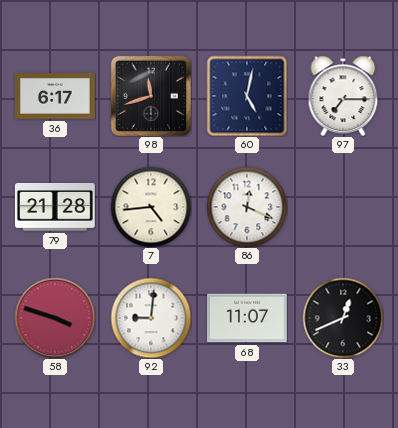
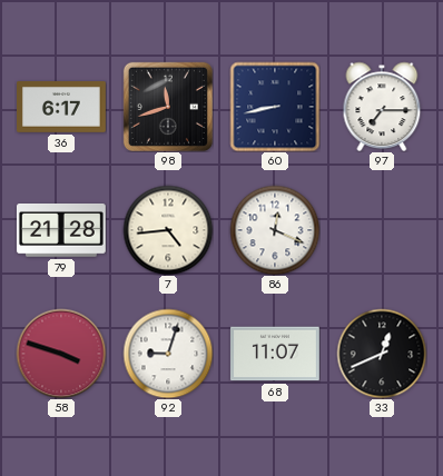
60: 5:02 -> 8:43 (275, 107)
92: 9:01 -> 9:03 (168, 354)
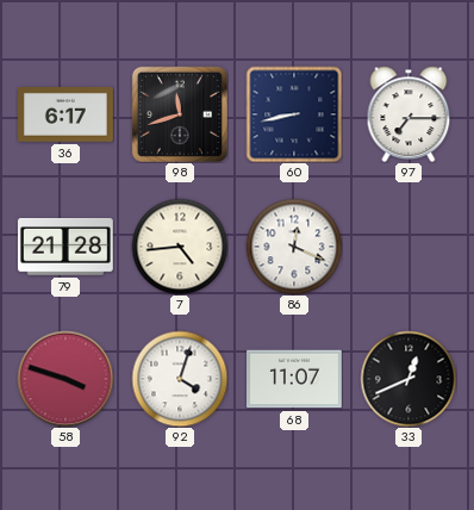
92: 9:03 -> 4:03 (180, 379)
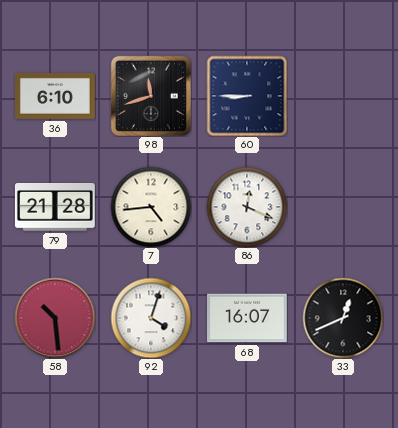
36: 6:17 -> 6:10 (56, 97)
60: 8:43 -> 8:45 (247, 96)
97: 7:15 -> none (408, 114)
58: 3:48 -> 10:29 (55, 318)
68: 11:07 -> 16:07 (248, 318)
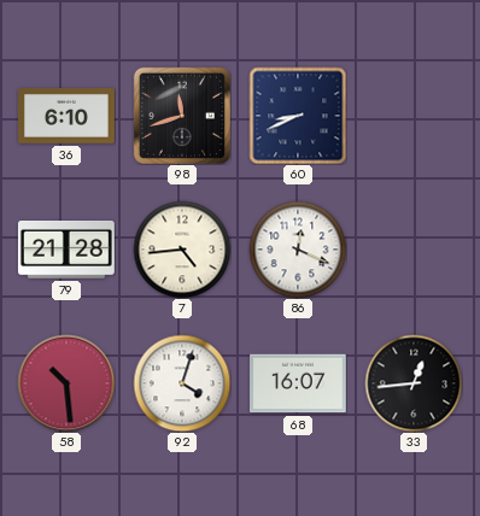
60: 8:45 -> 8:41 (298, 116)
33: 12:41 -> 12:44 (414, 383)
